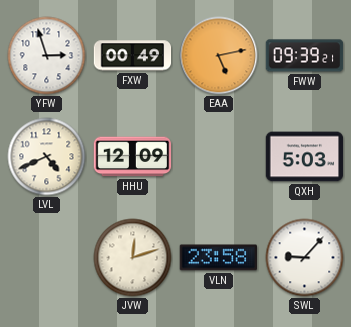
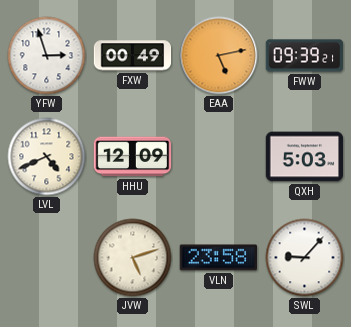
JVW: 12:12 -> 5:12 (133, 258)
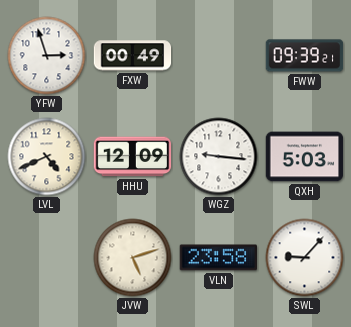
EAA: 5:13 -> none (219, 56)
WGZ: none -> 9:16 (219, 157)
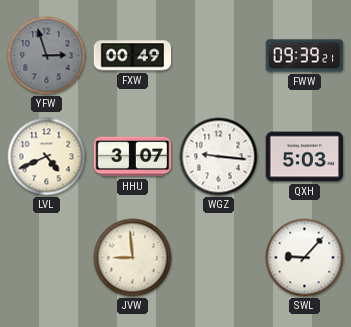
YFW dial: white -> grey (47, 56)
HHU: 12:09 -> 3:07 (133, 157)
JVW: 5:12 -> 8:59 (133, 258)
VLN: 23:58 -> none (218, 258)
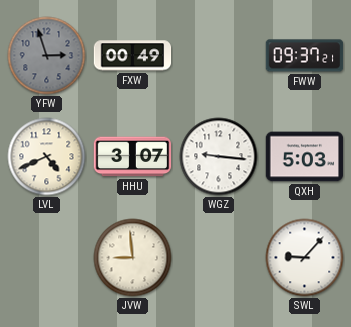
FWW: 09:39 -> 09:37 (305, 56)
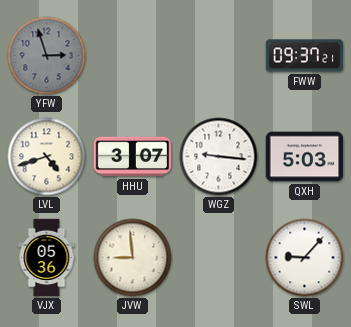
FXW: 00:49 -> none (133, 56)
LVL: 4:41 -> 4:42 (47, 157)
VJX: none -> 05:36 (47, 258)
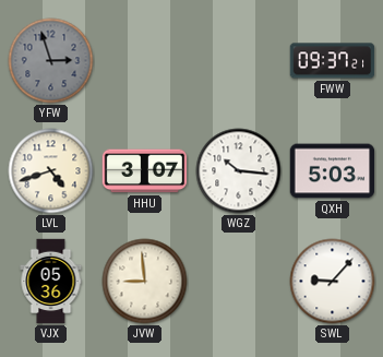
WGZ: 9:16 -> 10:16 (239, 171)
